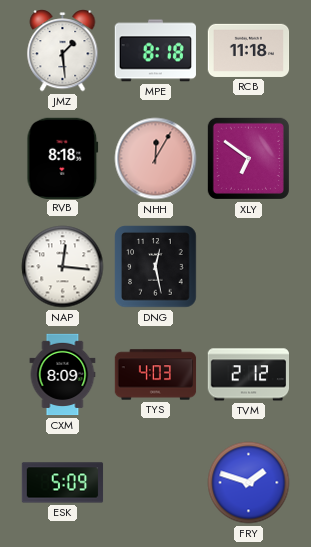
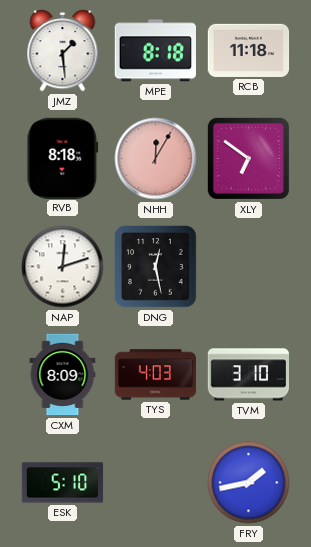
NAP: 12:16 -> 12:12 (63, 267)
TVM: 2:12 -> 3:10 (249, 375)
ESK: 5:09 -> 5:10 (63, 483)
FRY: 1:48 -> 1:43 (249, 483)
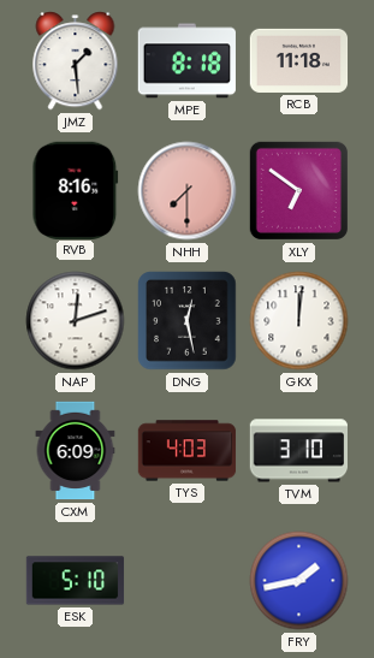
RVB: 8:18 -> 8:16 (76, 190)
NHH: 12:05 -> 7:30 (188, 191)
GKX: none -> 12:01 (299, 321)
CXM: 8:09 -> 6:09 (76, 451)
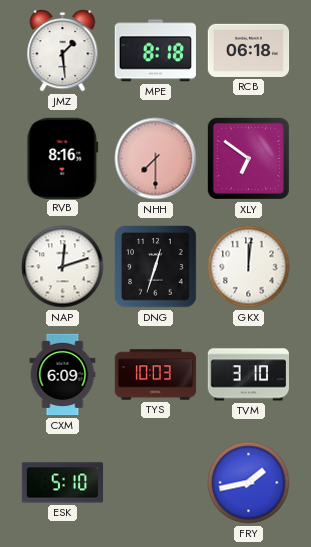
RCB: 11:18 -> 06:18 (249, 50)
DNG: 12:28 -> 12:33 (156, 267)
TYS: 4:03 -> 10:03 (156, 375)
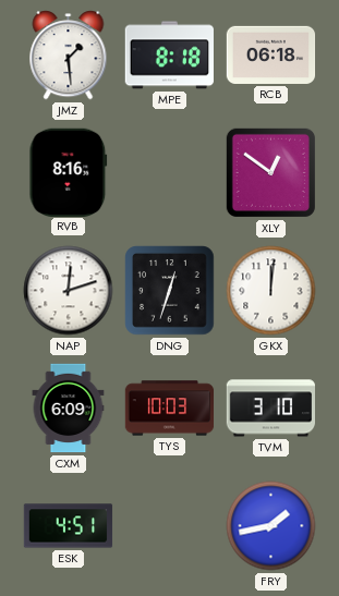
NHH: 7:30 -> none (156, 159)
XLY: 6:51 -> 12:51 (270, 172)
ESK: 5:10 -> 4:51 (69, 526)
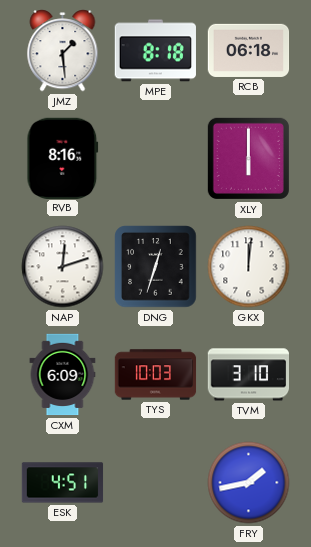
XLY: 12:51 -> 6:00 (248, 158)
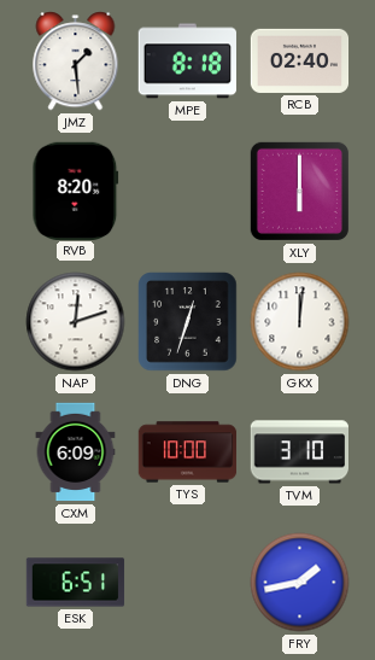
RCB: 06:18 -> 02:40 (300, 60)
RVB: 8:16 -> 8:20 (76, 191)
TYS: 10:03 -> 10:00 (188, 452)
ESK: 4:51 -> 6:51 (76, 583)
